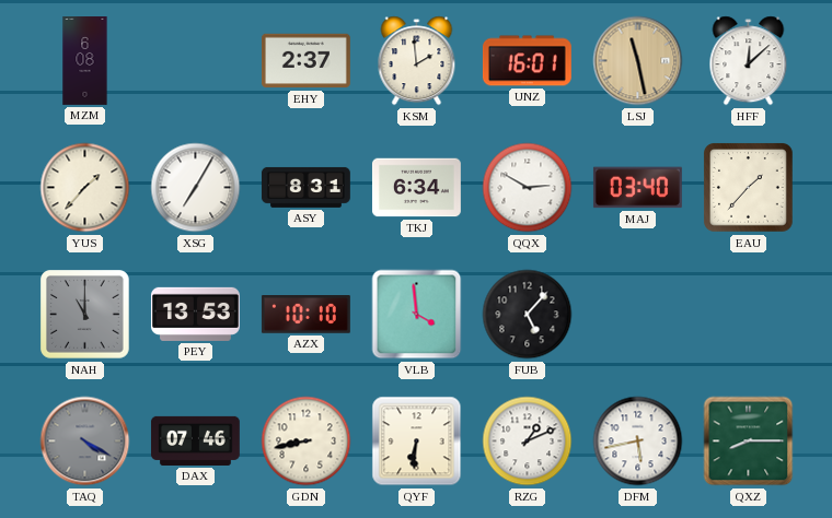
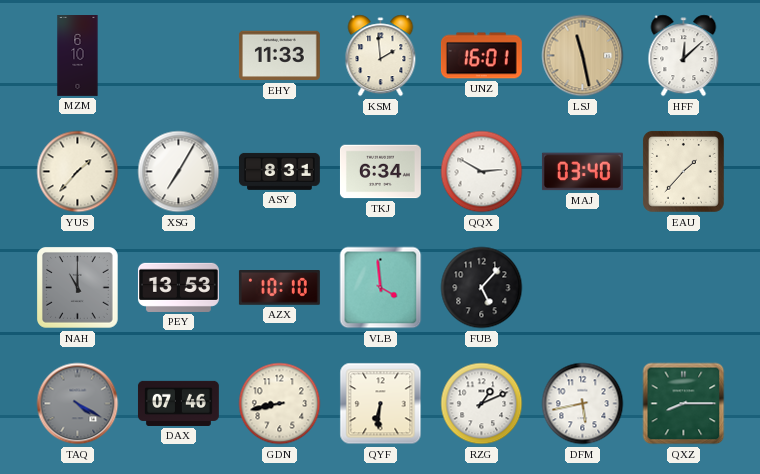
MZM: 6:08 -> 6:10 (78, 56)
EHY: 2:37 -> 11:33 (279, 56)
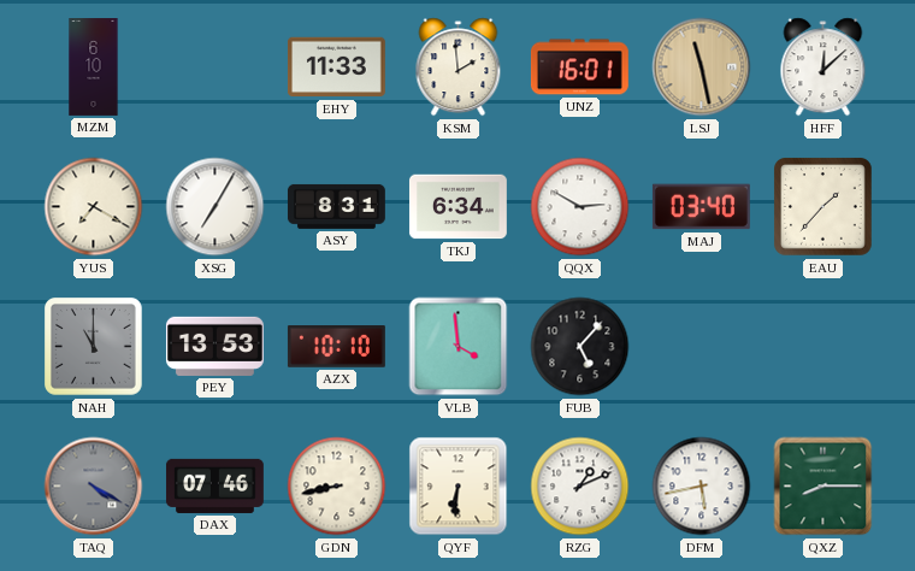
YUS: 1:37 -> 7:20 (94, 207)
